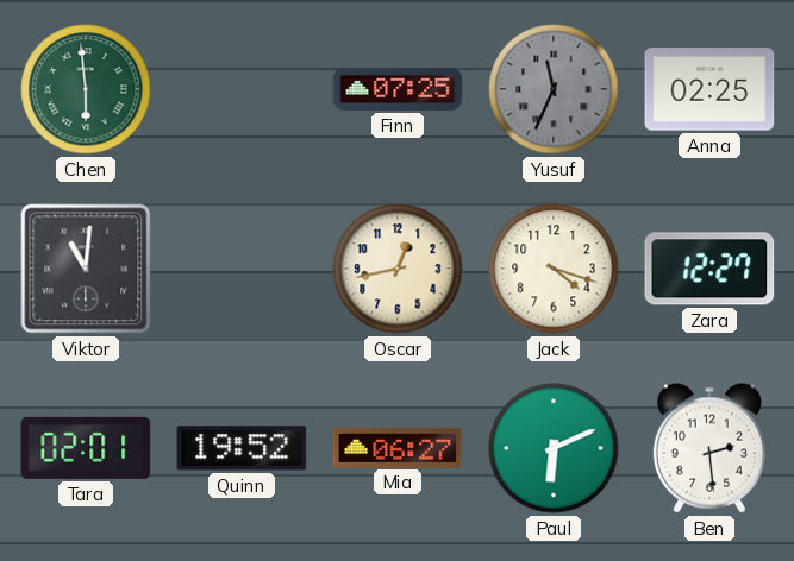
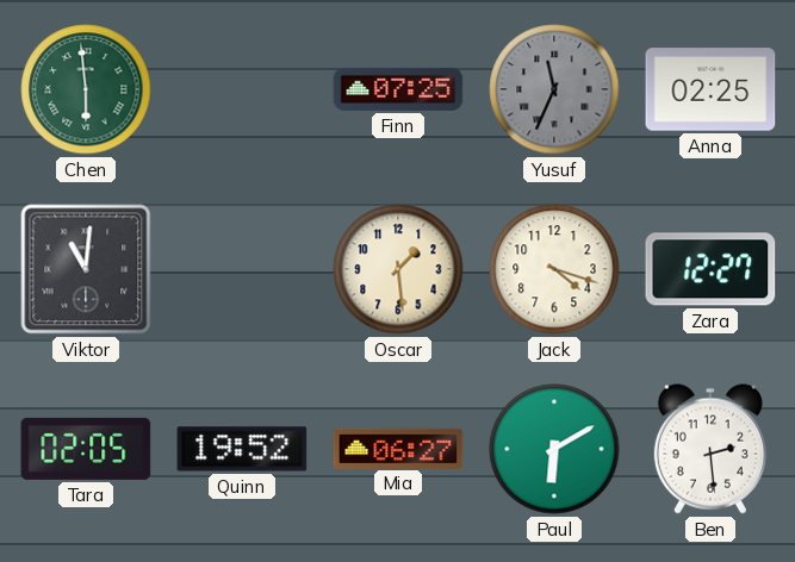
Oscar: 12:43 -> 1:29 (398, 269)
Tara: 02:01 -> 02:05 (86, 449)
Paul: 6:11 -> 6:10 (554, 449)
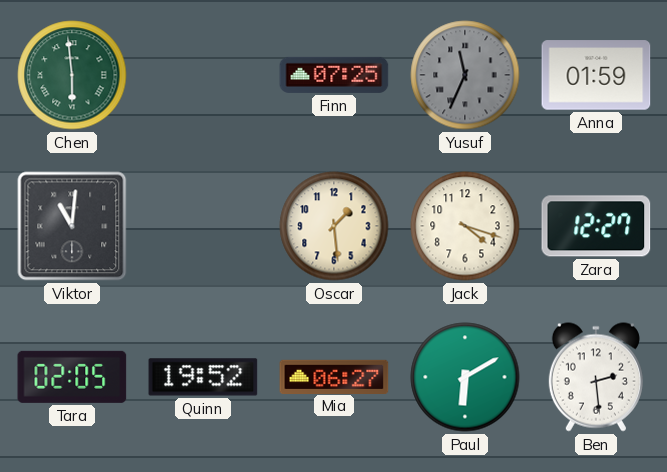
Anna: 02:25 -> 01:59 (596, 75)
